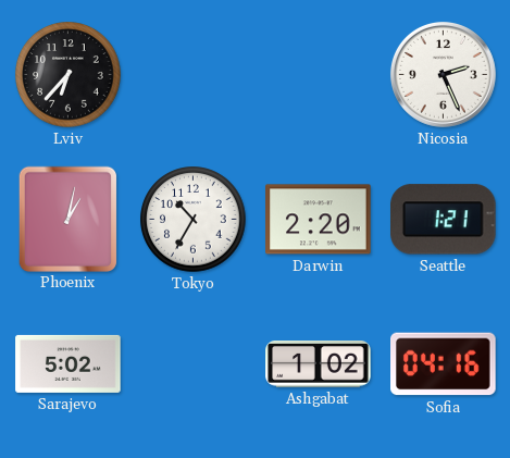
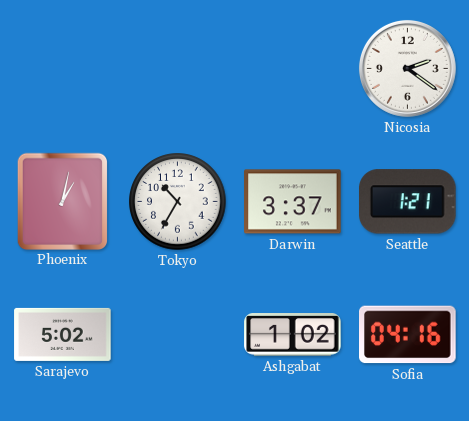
Lviv: 6:37 -> none (69, 75)
Nicosia: 2:26 -> 2:21 (407, 68)
Darwin: 2:20 -> 3:37 (293, 202)
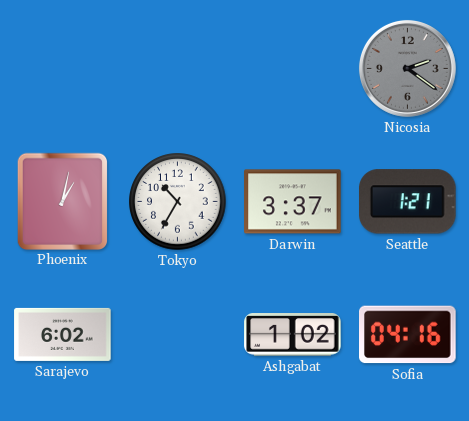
Nicosia dial: white -> grey (407, 68)
Sarajevo: 5:02 -> 6:02 (63, 334)
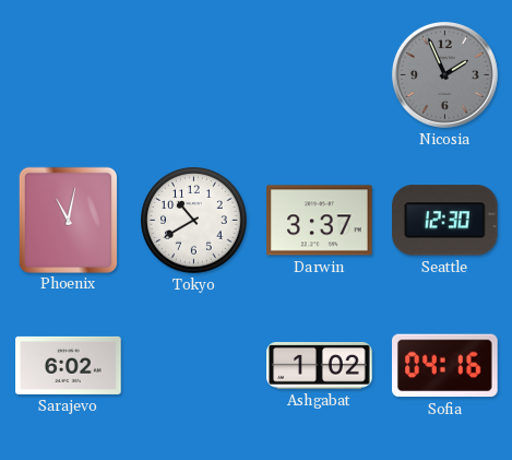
Nicosia: 2:21 -> 1:56 (444, 74)
Phoenix: 1:02 -> 11:02 (68, 220)
Tokyo: 10:35 -> 10:40 (194, 221)
Seattle: 1:21 -> 12:30 (445, 221)
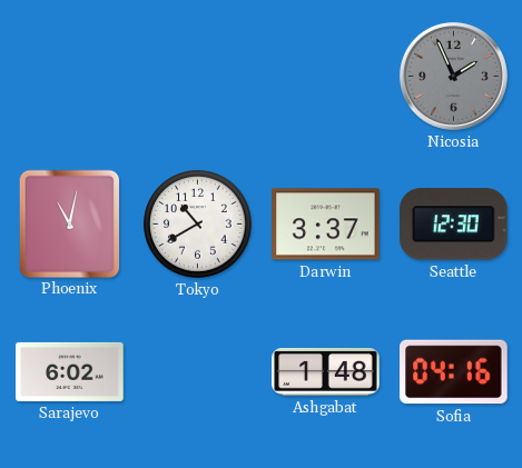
Ashgabat: 1:02 -> 1:48 (326, 372)
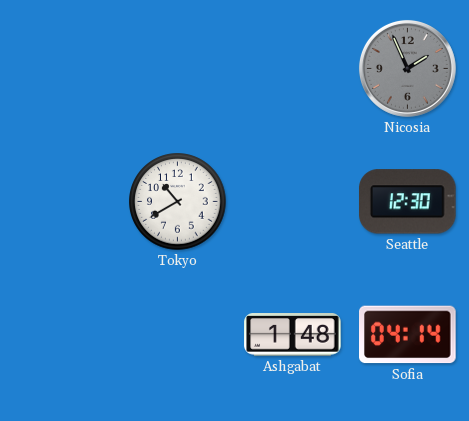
Phoenix: 11:02 -> none (69, 223)
Darwin: 3:37 -> none (326, 225)
Sarajevo: 6:02 -> none (70, 371)
Sofia: 04:16 -> 04:14 (408, 335)
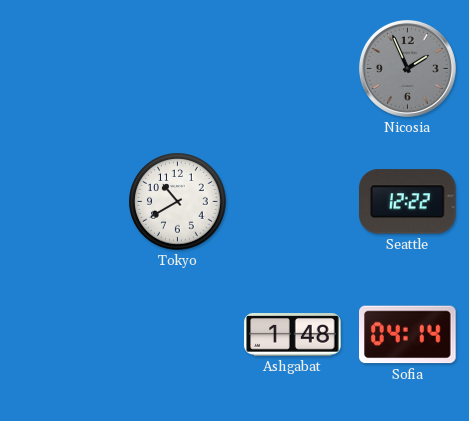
Seattle: 12:30 -> 12:22 (408, 202)
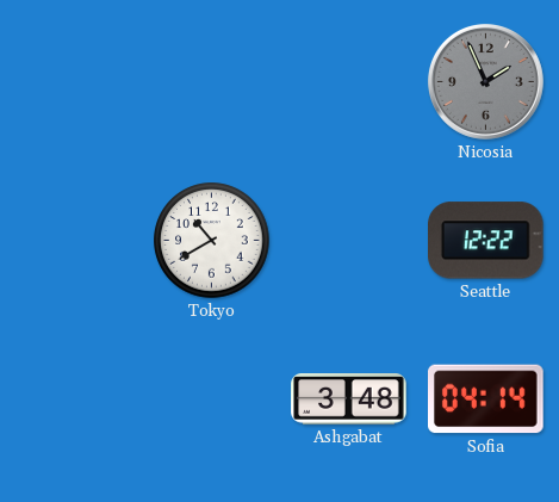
Ashgabat: 1:48 -> 3:48 (349, 399)
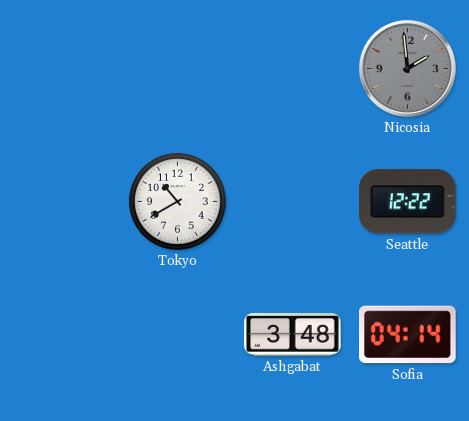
Nicosia: 1:56 -> 1:59 (407, 68)
